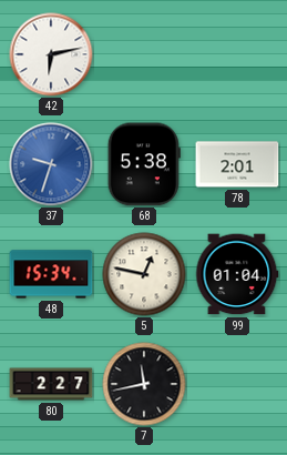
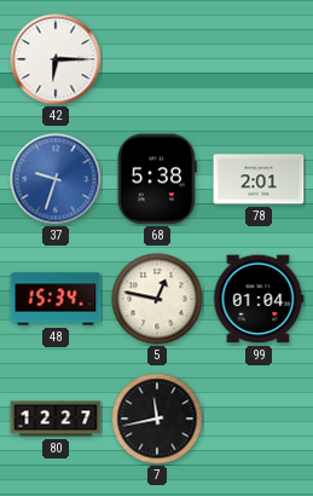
42: 6:13 -> 6:15 (56, 59)
80: 2:27 -> 12:27 (56, 419)
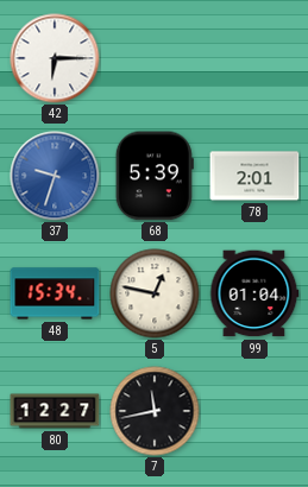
68: 5:38 -> 5:39 (155, 176)
